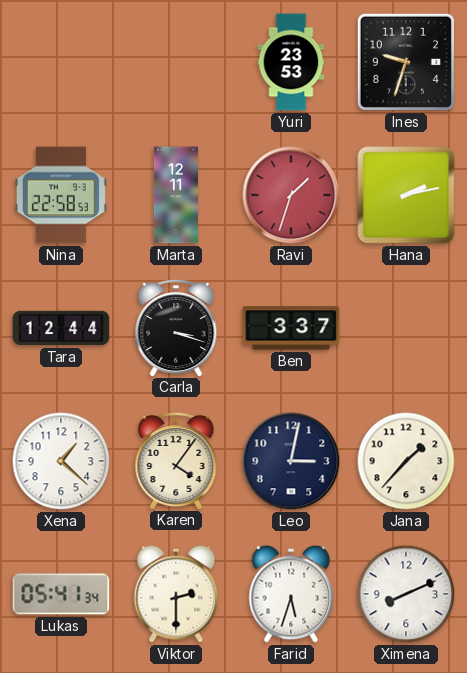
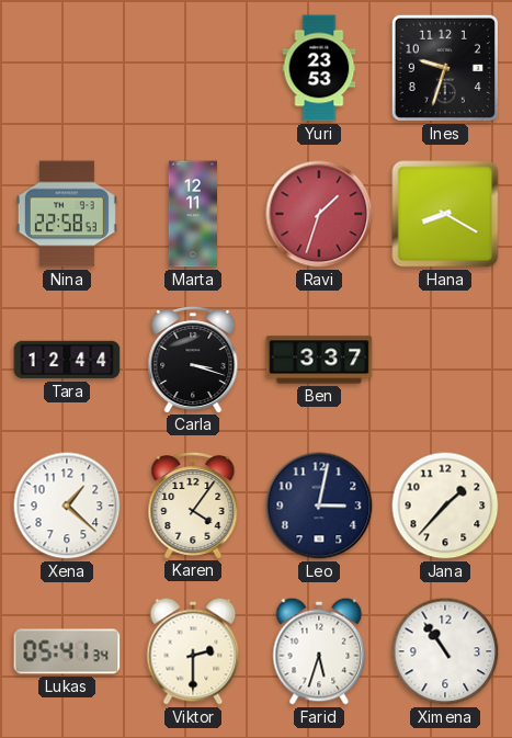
Hana: 2:13 -> 8:20 (445, 214)
Ximena: 8:11 -> 10:54 (445, 651)
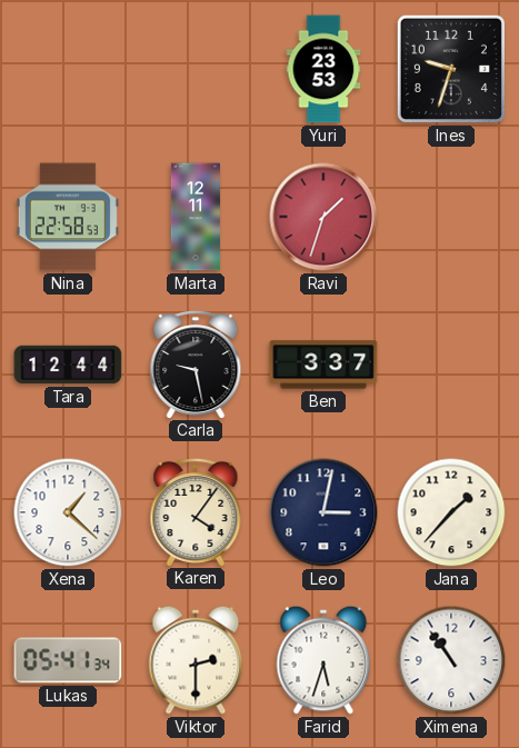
Hana: 8:20 -> none (445, 214)
Carla: 3:18 -> 9:28 (196, 363)
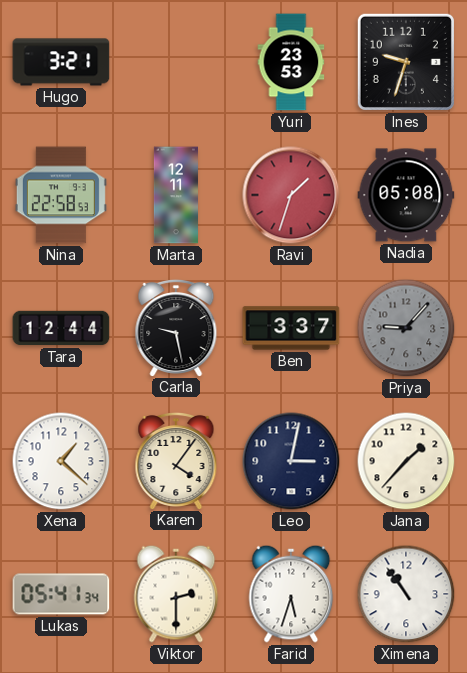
Hugo: none -> 3:21 (61, 62)
Nadia: none -> 05:08 (406, 195)
Priya: none -> 9:07 (406, 328)
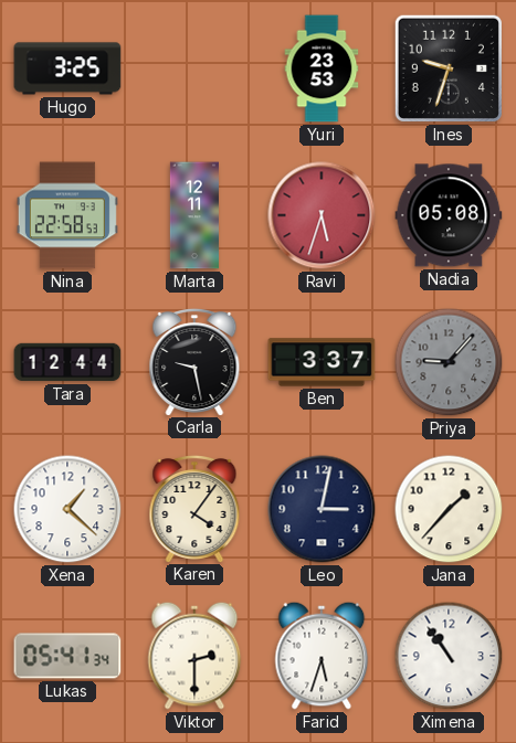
Hugo: 3:21 -> 3:25 (67, 68)
Ravi: 1:33 -> 5:33 (322, 215)
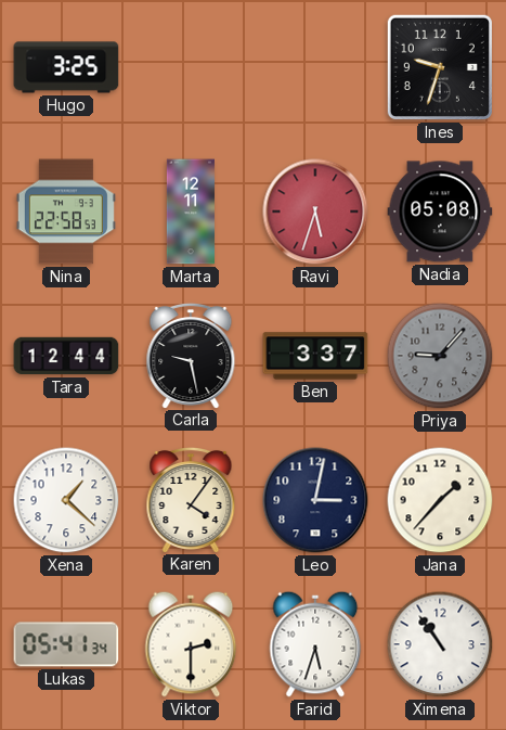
Yuri: 23:53 -> none (322, 68)
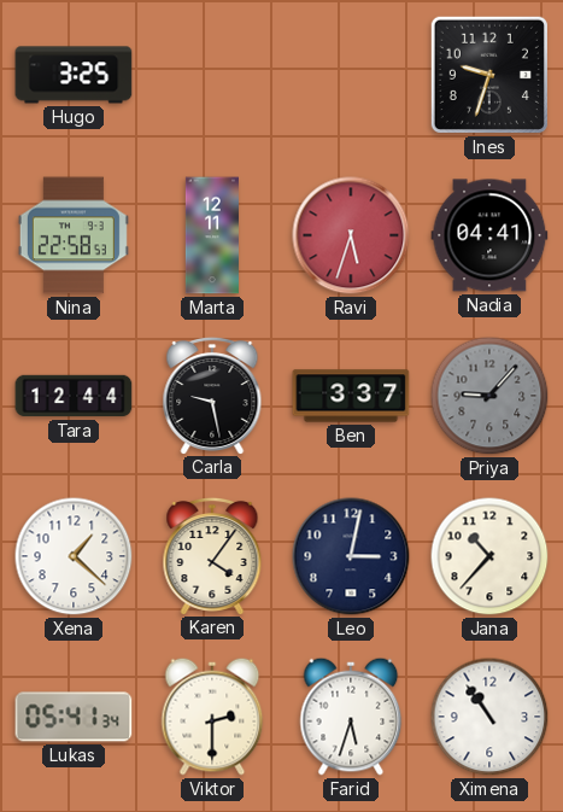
Nadia: 05:08 -> 04:41 (489, 235)
Jana: 1:37 -> 10:37 (489, 556)
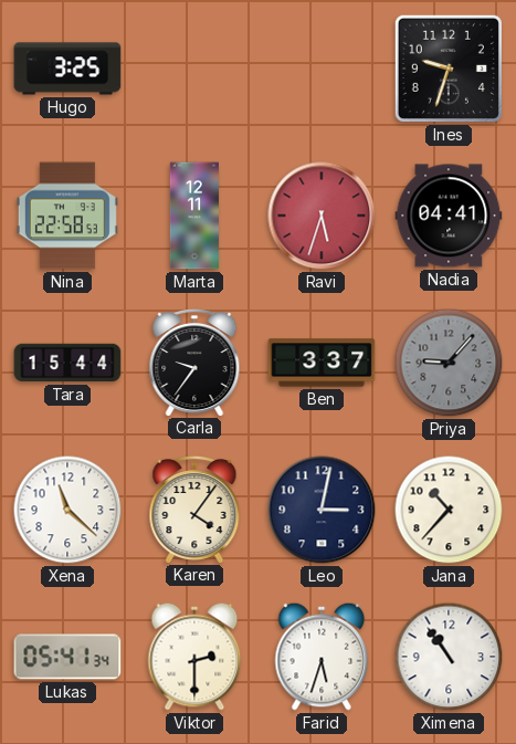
Tara: 12:44 -> 15:44 (67, 363)
Carla: 9:28 -> 9:36 (194, 361)
Xena: 1:22 -> 11:22 (67, 510)
